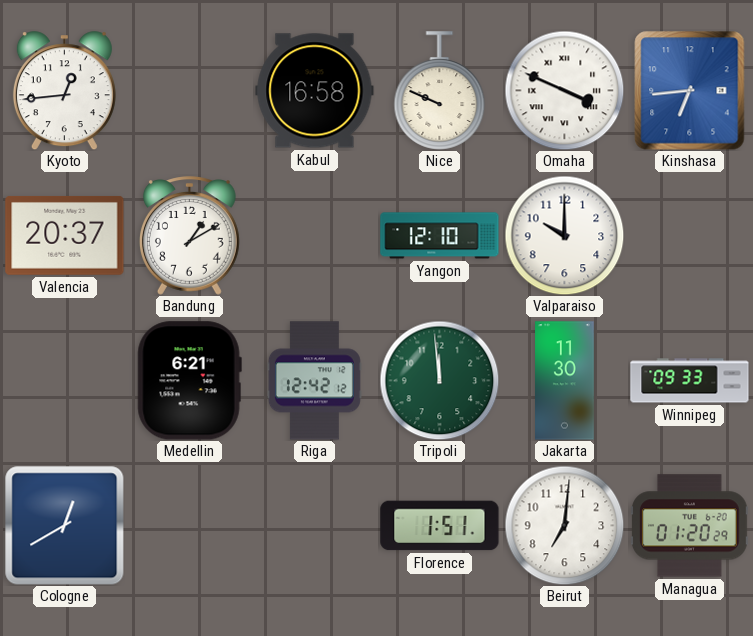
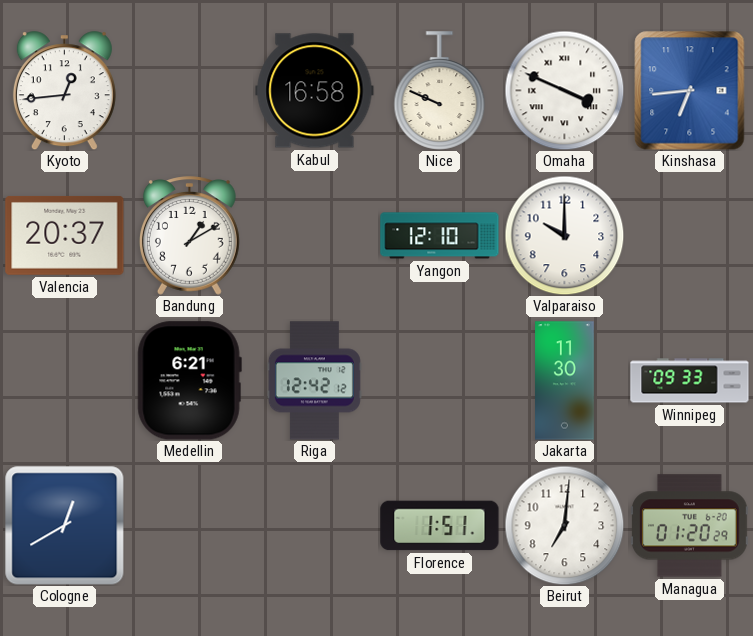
Tripoli: 11:59 -> none (439, 380)
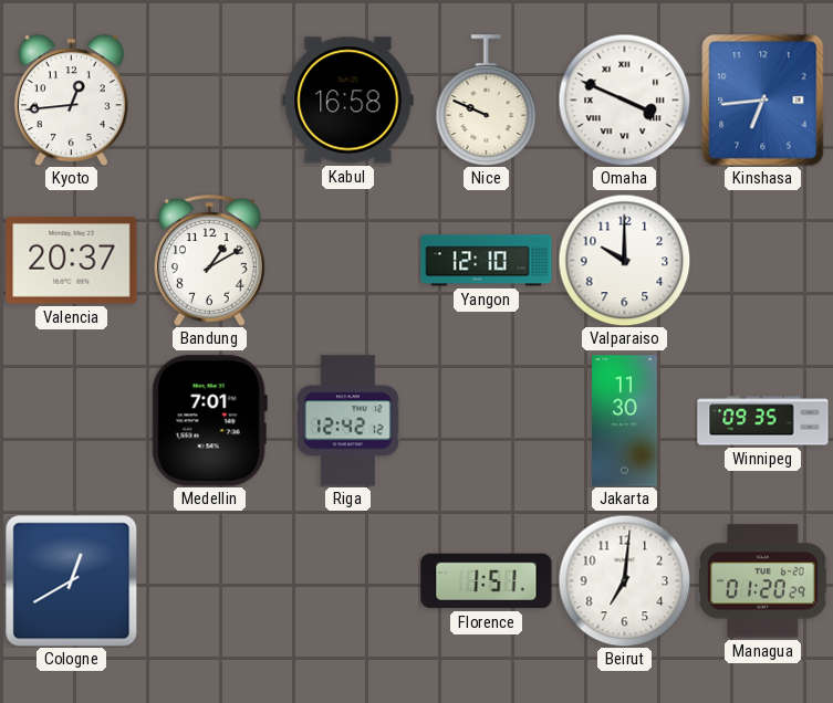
Medellin: 6:21 -> 7:01 (209, 421)
Winnipeg: 09:33 -> 09:35 (763, 421)
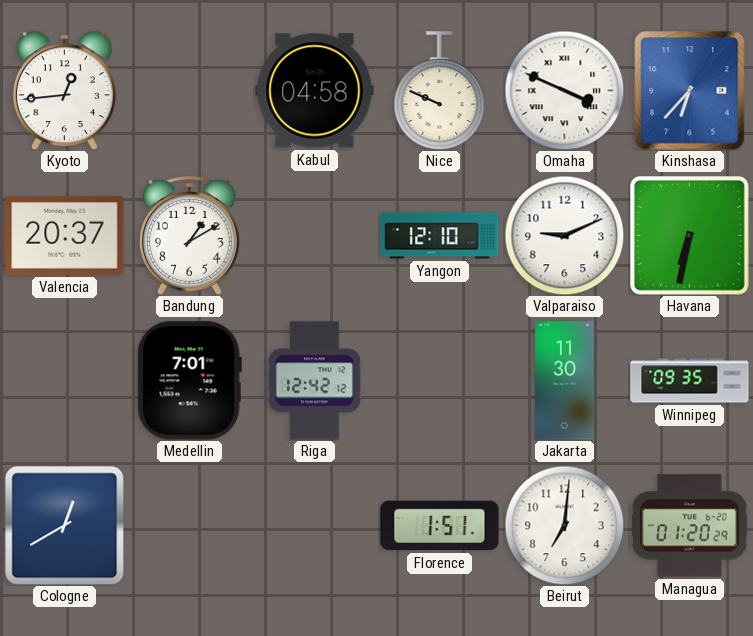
Kabul: 16:58 -> 04:58 (315, 91)
Kinshasa: 6:44 -> 6:37 (690, 91)
Valparaiso: 10:00 -> 9:11 (564, 235)
Havana: none -> 6:32 (690, 236)
